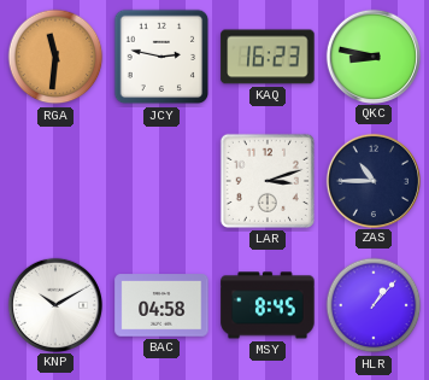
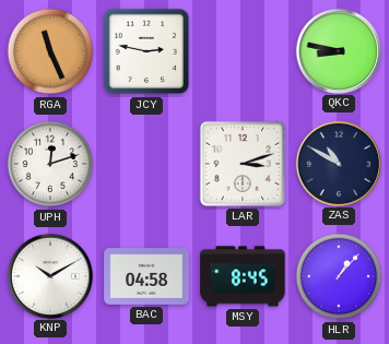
RGA: 11:31 -> 11:26 (50, 51)
KAQ: 16:23 -> none (268, 57)
UPH: none -> 12:12 (50, 164)
ZAS: 10:45 -> 10:50 (338, 163)
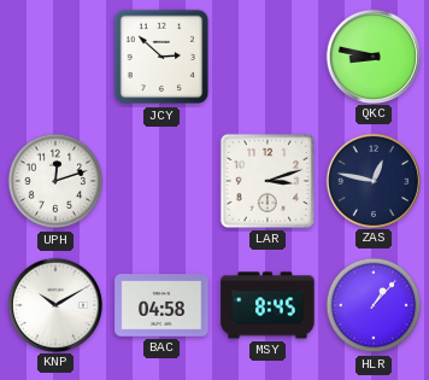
RGA: 11:26 -> none (50, 51)
JCY: 2:47 -> 2:52 (161, 57)
ZAS: 10:50 -> 12:47 (372, 180)
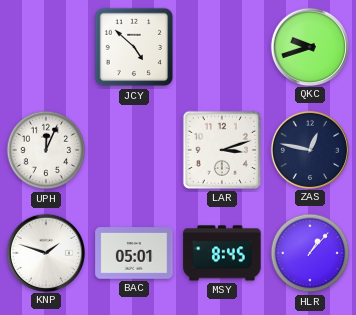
JCY: 2:52 -> 4:52 (134, 47)
QKC: 8:47 -> 9:42 (309, 46)
UPH: 12:12 -> 12:04 (46, 150)
KNP: 10:10 -> 1:48 (45, 252)
BAC: 04:58 -> 05:01 (134, 253)
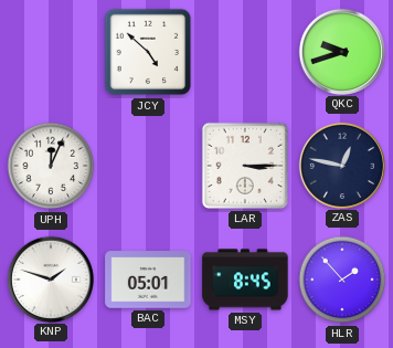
LAR: 3:12 -> 3:15 (245, 166)
HLR: 1:07 -> 1:53 (342, 280)
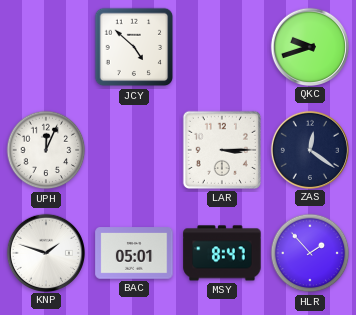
ZAS: 12:47 -> 12:21 (309, 149)
MSY: 8:45 -> 8:47 (222, 253)
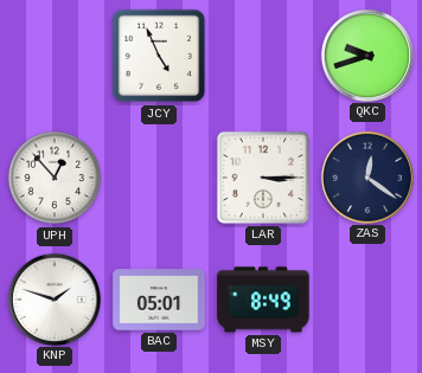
JCY: 4:52 -> 4:56 (159, 56)
UPH: 12:04 -> 12:53 (55, 178)
MSY: 8:47 -> 8:49 (263, 300)
HLR: 1:53 -> none (310, 253)
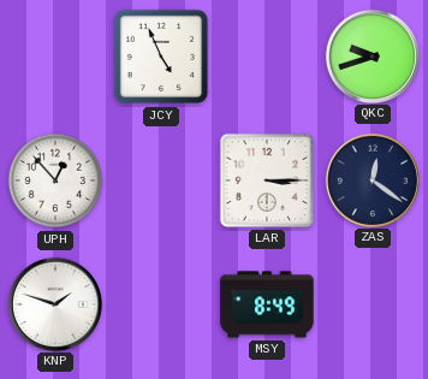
BAC: 05:01 -> none (159, 300)
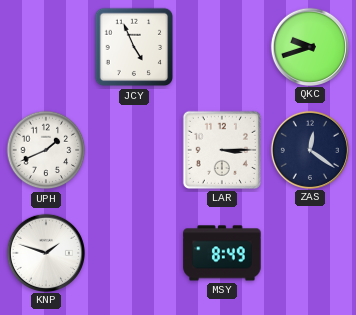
UPH: 12:53 -> 1:41 (46, 150)
